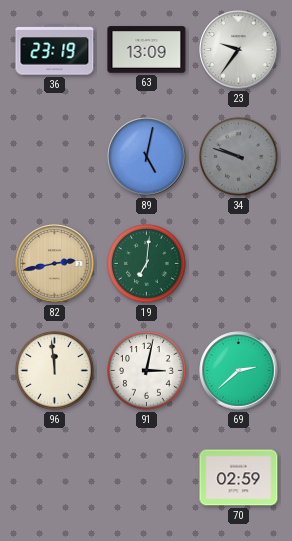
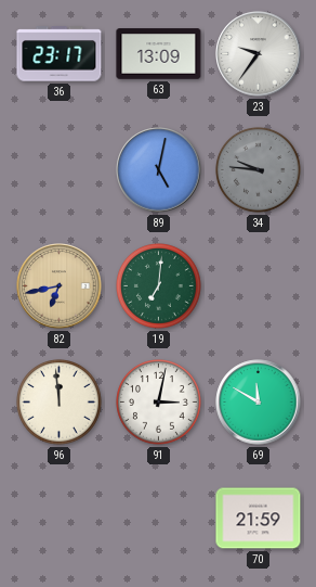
36: 23:19 -> 23:17 (60, 54)
34: 9:48 -> 9:46 (259, 170)
82: 2:43 -> 6:43 (60, 286)
69: 2:38 -> 11:50 (259, 403)
70: 02:59 -> 21:59 (259, 519)
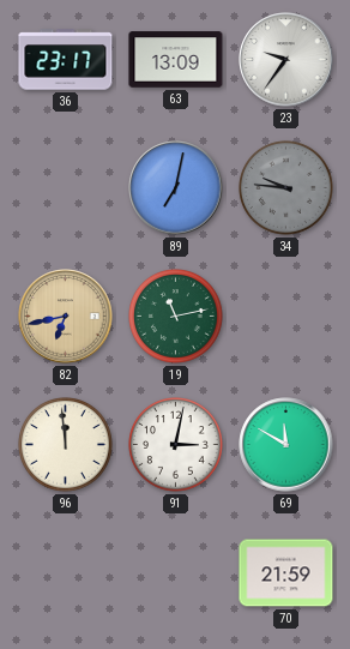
89: 5:02 -> 7:02 (176, 188)
19: 7:01 -> 11:13 (176, 317)
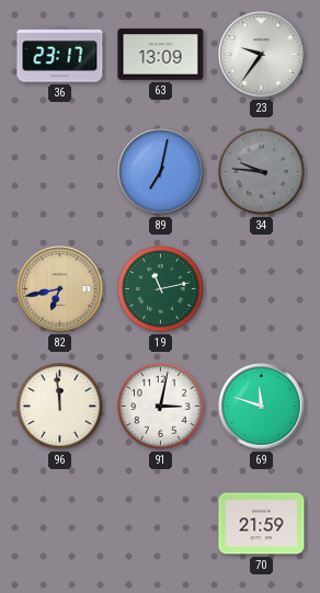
69: 11:50 -> 11:48 (262, 407)
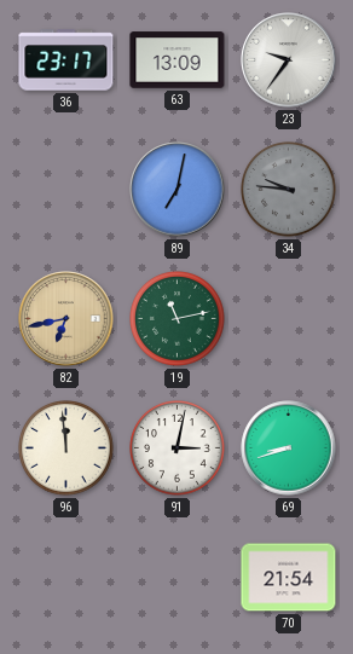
69: 11:48 -> 8:42 (289, 448)
70: 21:59 -> 21:54 (289, 578)
